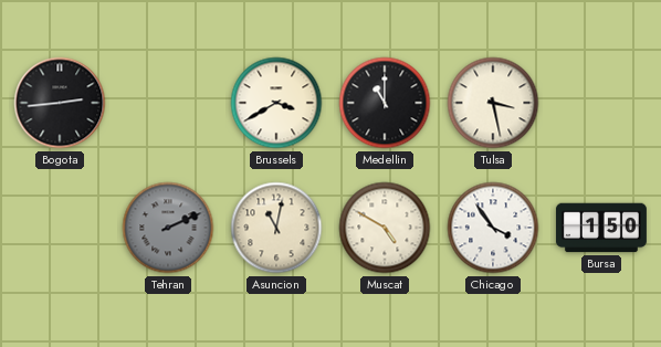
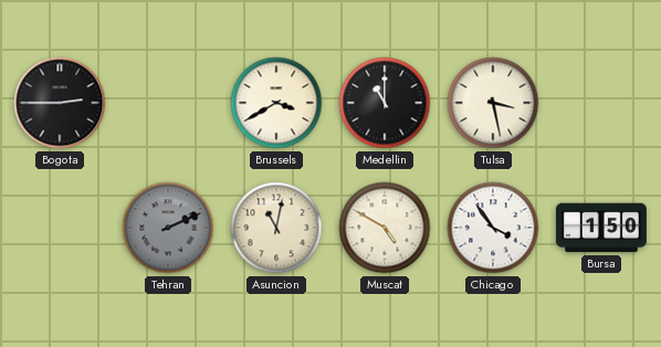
Bogota: 2:44 -> 2:45 (60, 103)
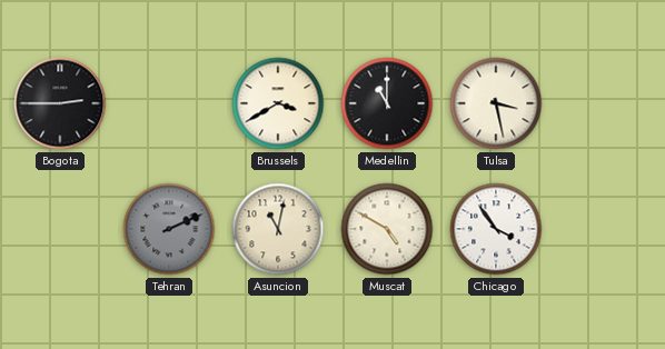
Bursa: 1:50 -> none (601, 228)
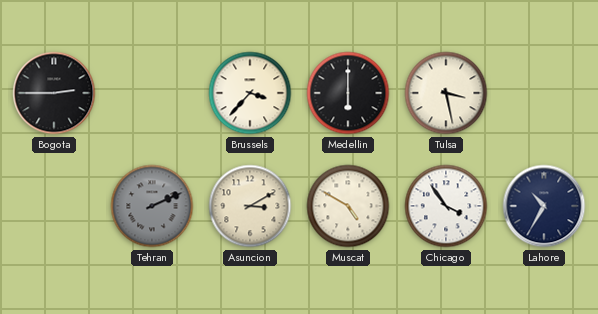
Brussels: 3:40 -> 3:37 (250, 93)
Medellin: 11:00 -> 6:00 (348, 93)
Asuncion: 11:02 -> 3:10 (250, 206)
Lahore: none -> 10:35 (544, 206)
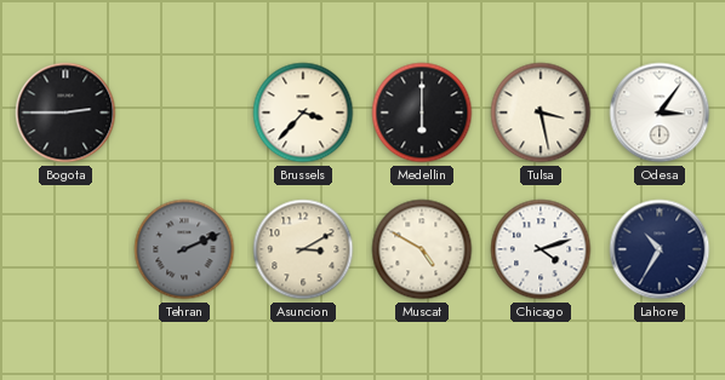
Odesa: none -> 3:06 (660, 113)
Chicago: 3:54 -> 4:12 (541, 249)
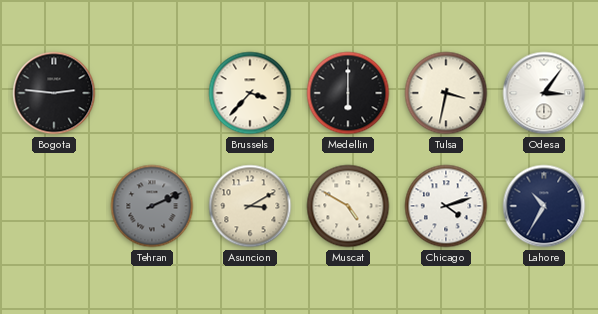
Bogota: 2:45 -> 2:46 (54, 93)
Tulsa: 3:28 -> 3:32 (446, 93)
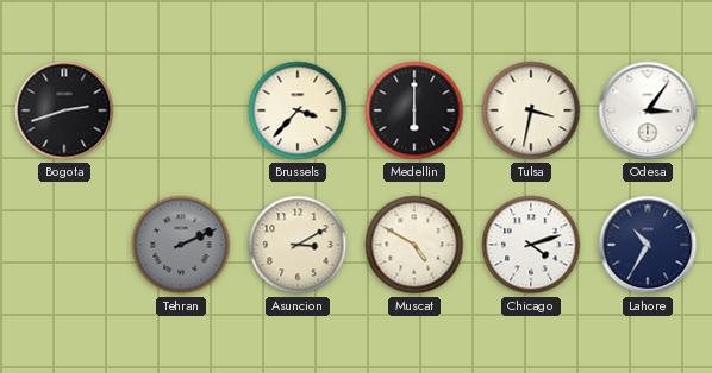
Bogota: 2:46 -> 2:42 (64, 110)
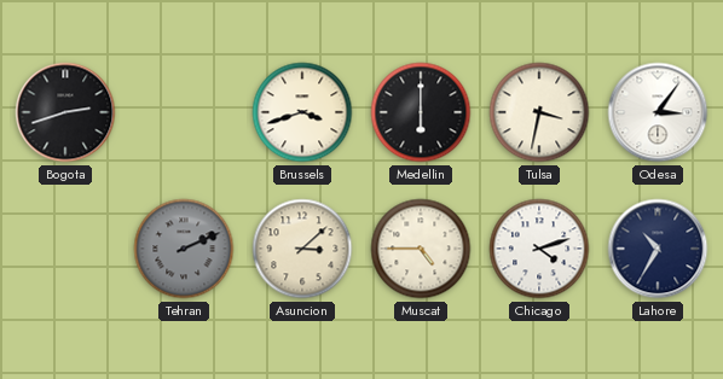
Brussels: 3:37 -> 3:42 (302, 112)
Asuncion: 3:10 -> 3:08 (302, 249)
Muscat: 4:50 -> 4:45 (421, 249)
